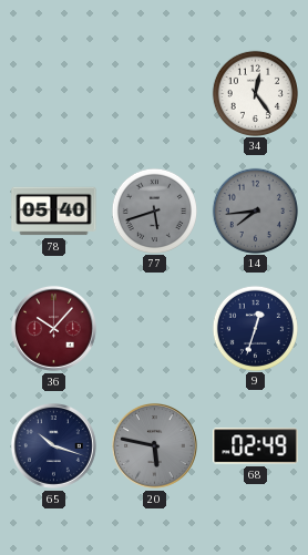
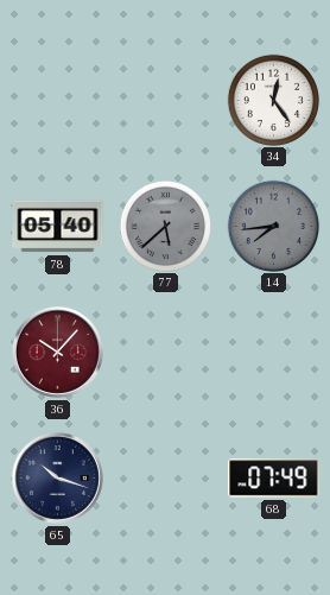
77: 5:42 -> 5:38 (165, 226)
9: 12:33 -> none (255, 328)
20: 5:47 -> none (154, 445)
68: 02:49 -> 07:49 (274, 479)
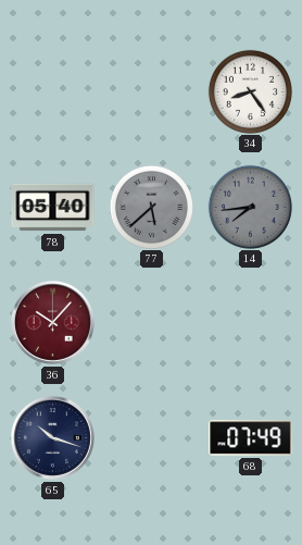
34: 12:24 -> 8:24 (250, 91)
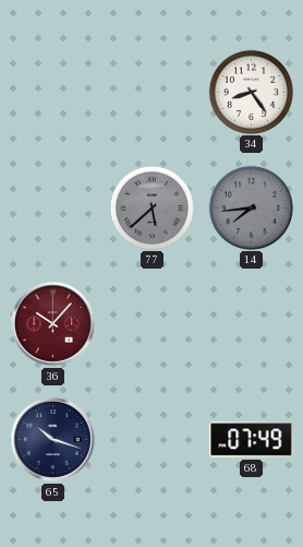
78: 05:40 -> none (53, 208)
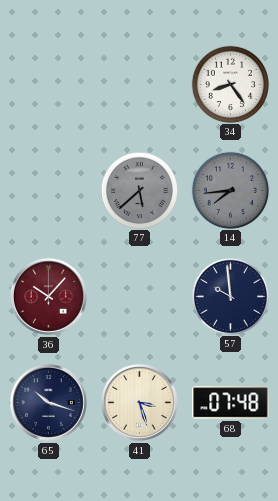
57: none -> 9:59 (230, 296)
41: none -> 3:27 (139, 402)
68: 07:49 -> 07:48 (231, 403)
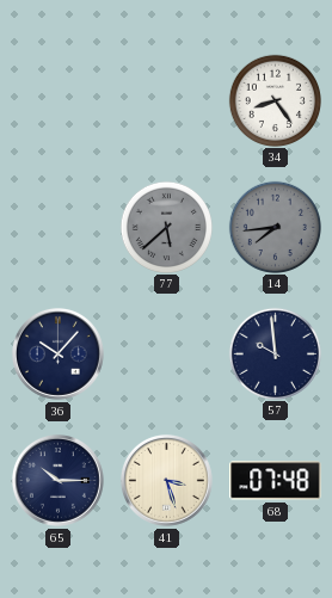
36 dial: burgundy -> navy (57, 353)
65: 10:18 -> 10:15 (57, 480)
